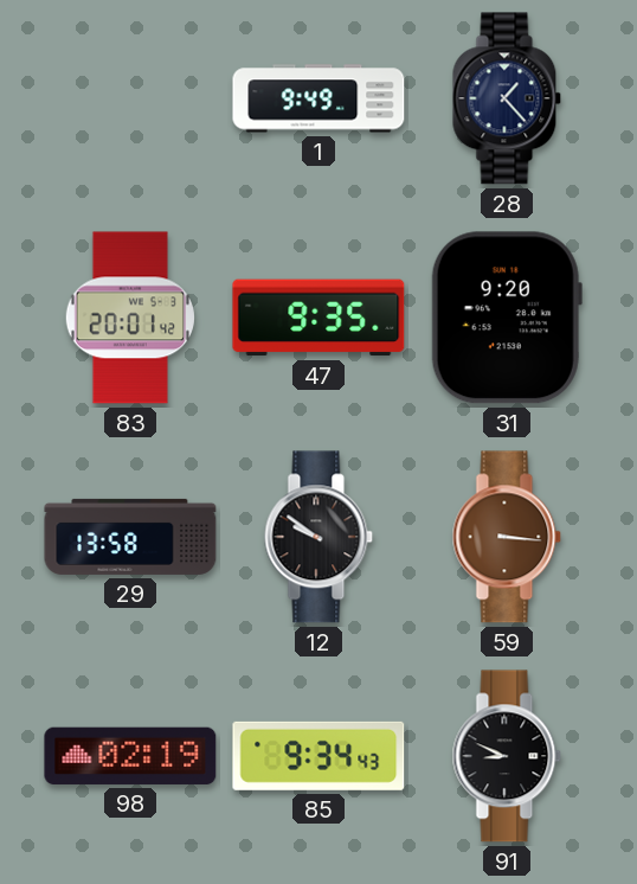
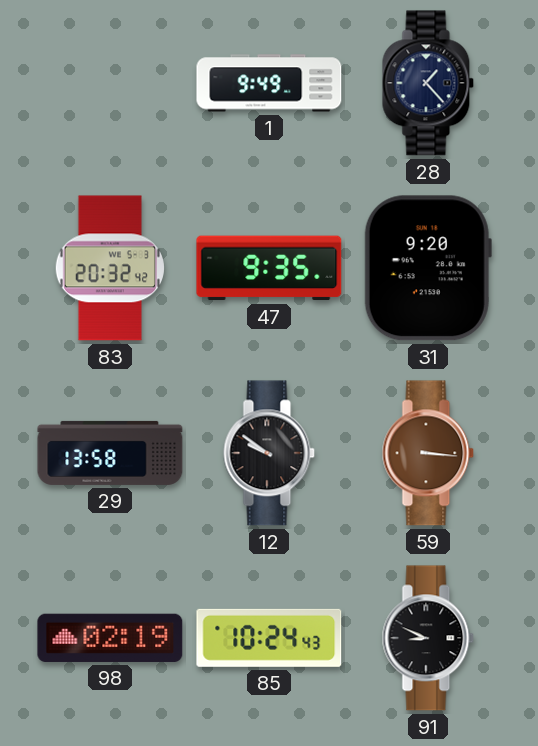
83: 20:01 -> 20:32 (110, 268)
85: 9:34 -> 10:24 (269, 638)
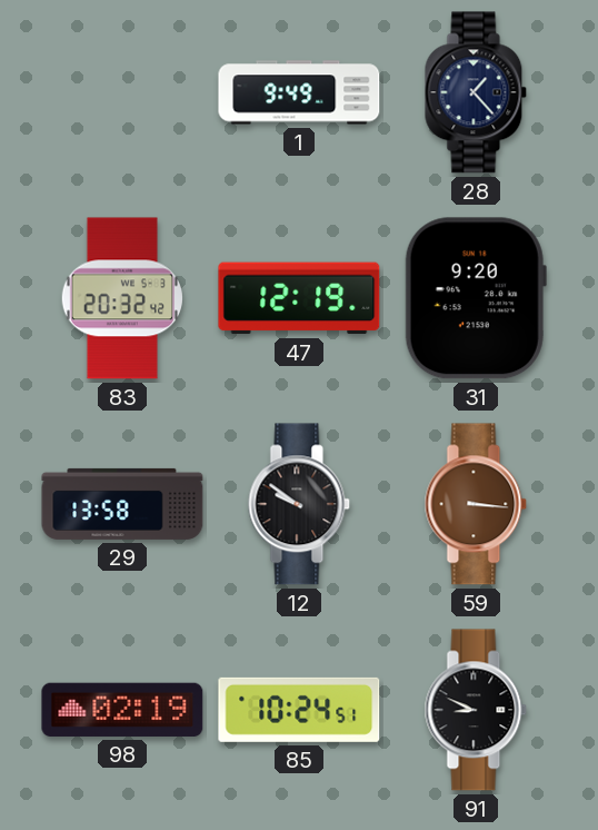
47: 9:35 -> 12:19 (299, 298)
85: 10:24:43 -> 10:24:51 (299, 710)
